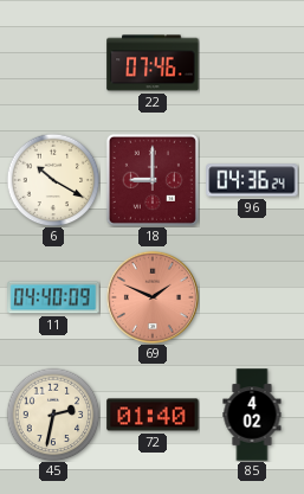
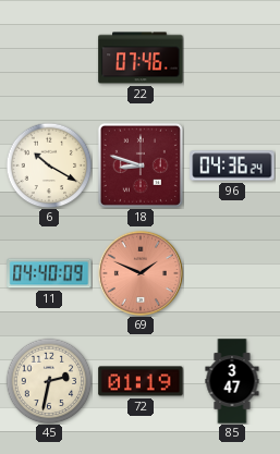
18: 9:00 -> 8:48 (141, 165)
72: 01:40 -> 01:19 (141, 381)
85: 4:02 -> 3:47 (232, 381)
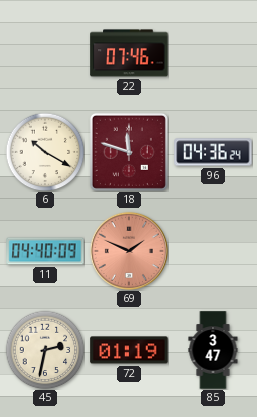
18: 8:48 -> 11:48 (129, 152)
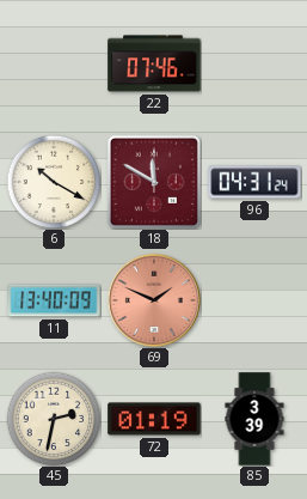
18: 11:48 -> 11:50 (154, 182)
96: 04:36 -> 04:31 (254, 182)
11: 04:40 -> 13:40 (54, 300)
85: 3:47 -> 3:39 (254, 419)
